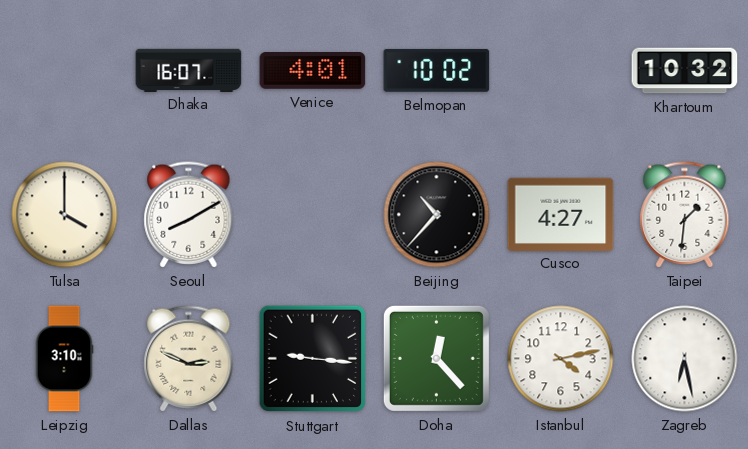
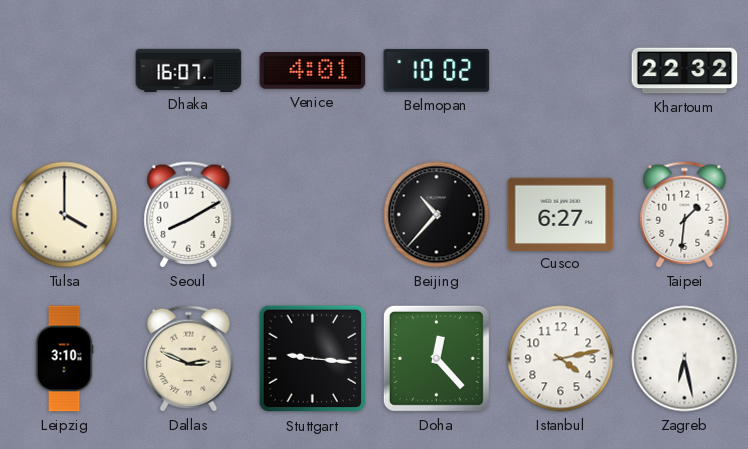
Khartoum: 10:32 -> 22:32 (685, 71)
Cusco: 4:27 -> 6:27 (561, 214)
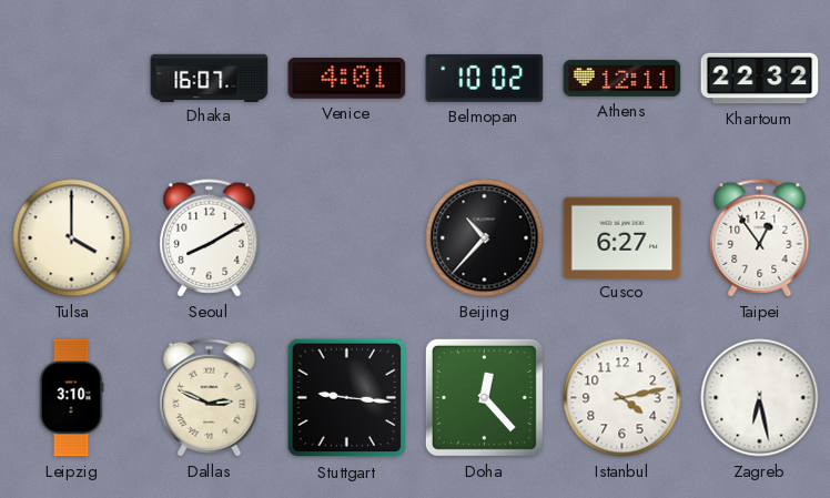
Athens: none -> 12:11 (622, 78)
Taipei: 1:31 -> 12:54 (760, 238)
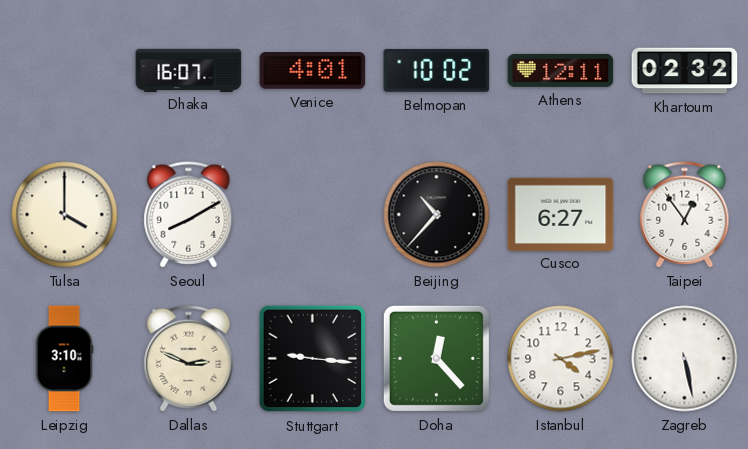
Khartoum: 22:32 -> 02:32 (685, 71)
Zagreb: 6:28 -> 5:28 (685, 359)
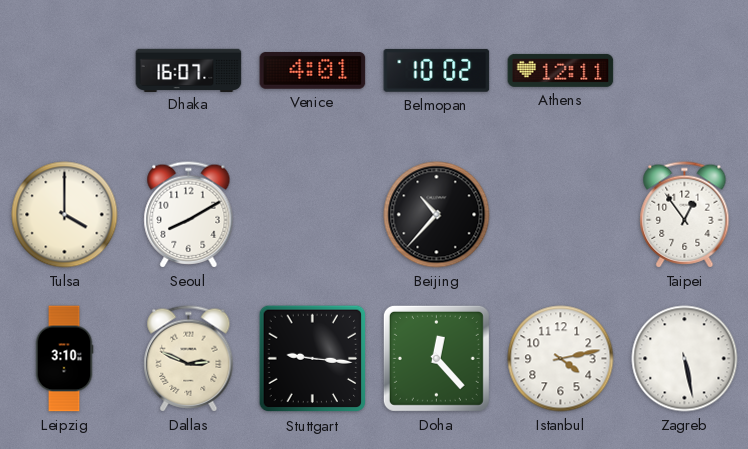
Khartoum: 02:32 -> none (685, 71)
Cusco: 6:27 -> none (561, 214)
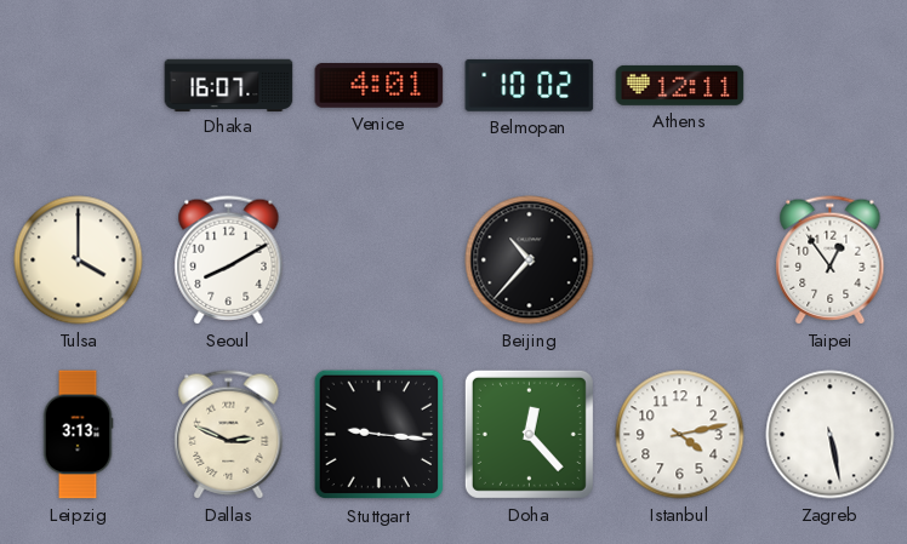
Leipzig: 3:10 -> 3:13 (78, 435)
